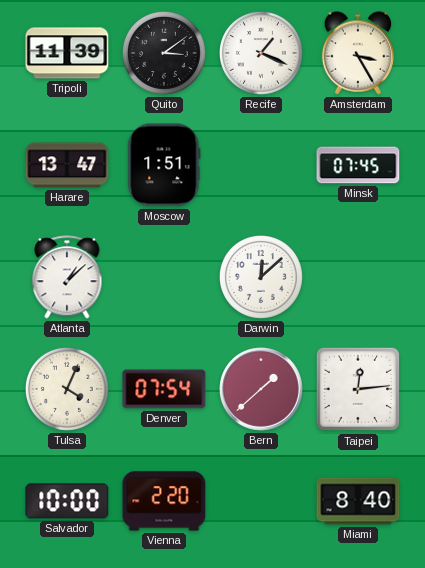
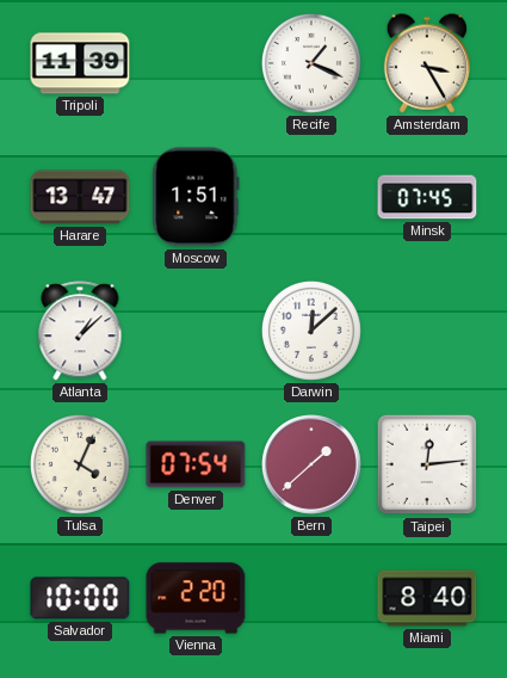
Quito: 3:09 -> none (164, 53)
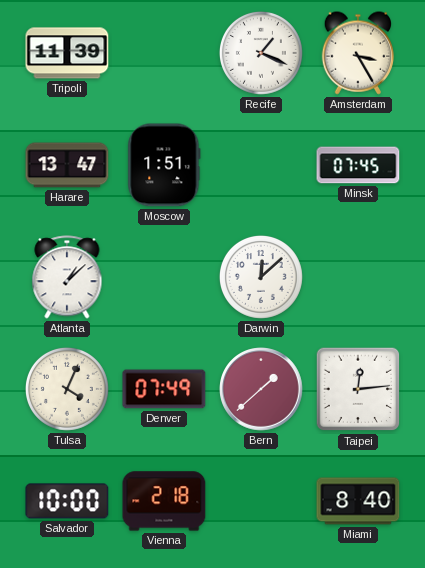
Denver: 07:54 -> 07:49 (164, 389)
Vienna: 2:20 -> 2:18 (164, 501)
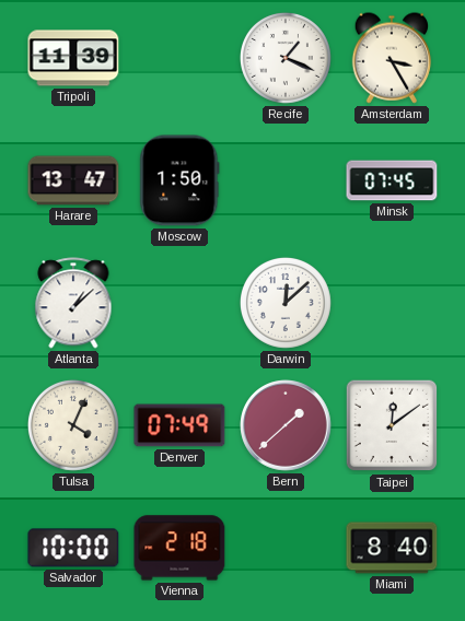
Moscow: 1:51 -> 1:50 (179, 180)
Taipei: 12:14 -> 12:09 (392, 425)
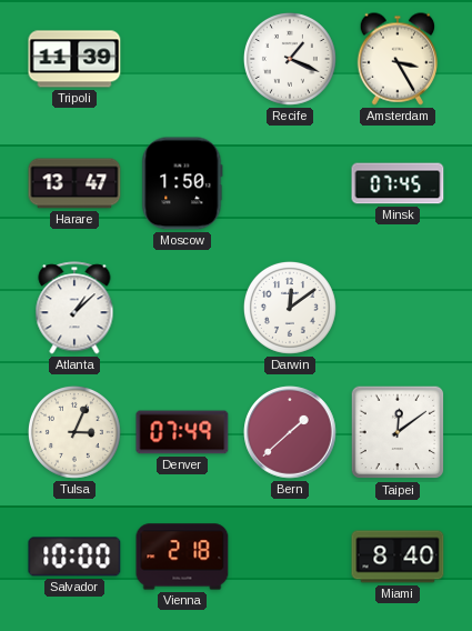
Darwin: 12:08 -> 12:09 (290, 308)
Tulsa: 4:04 -> 3:04 (74, 432)
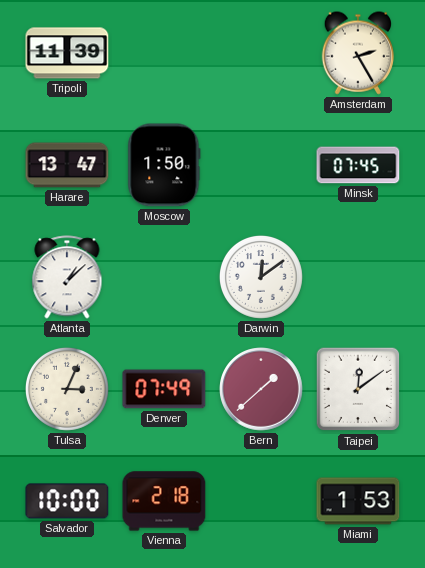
Recife: 1:19 -> none (290, 59)
Amsterdam: 3:25 -> 2:25 (358, 53)
Miami: 8:40 -> 1:53 (358, 501)
